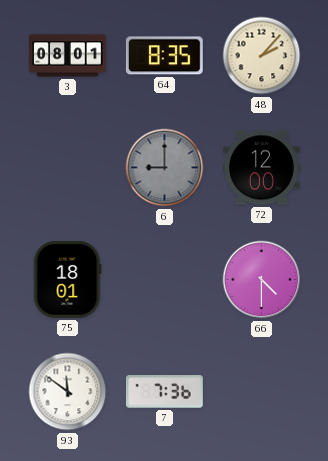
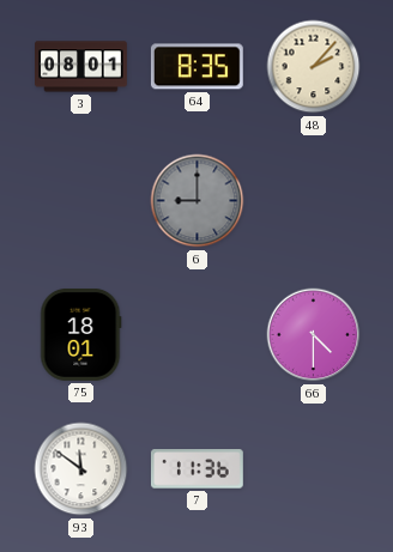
72: 12:00 -> none (262, 168)
7: 7:36 -> 11:36 (196, 469)
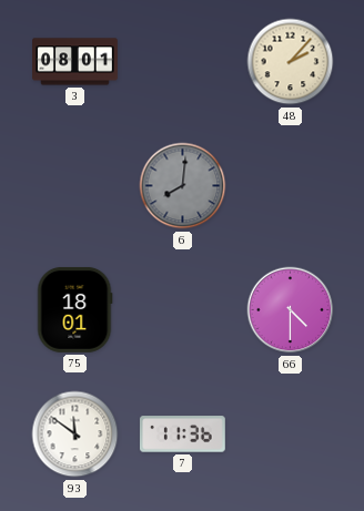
64: 8:35 -> none (196, 67)
6: 9:00 -> 8:01 (183, 186)
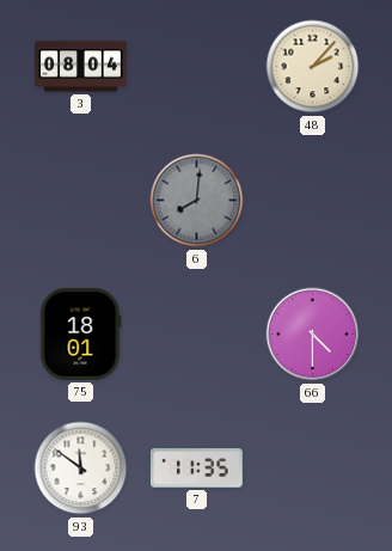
3: 08:01 -> 08:04 (81, 67)
7: 11:36 -> 11:35 (196, 469)
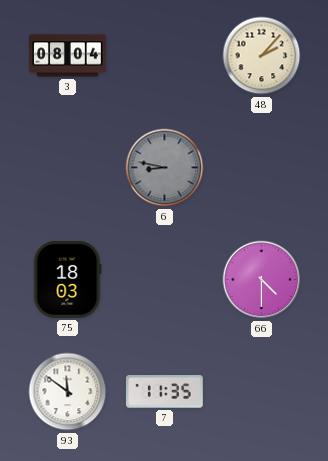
6: 8:01 -> 8:47 (165, 168)
75: 18:01 -> 18:03 (68, 280)
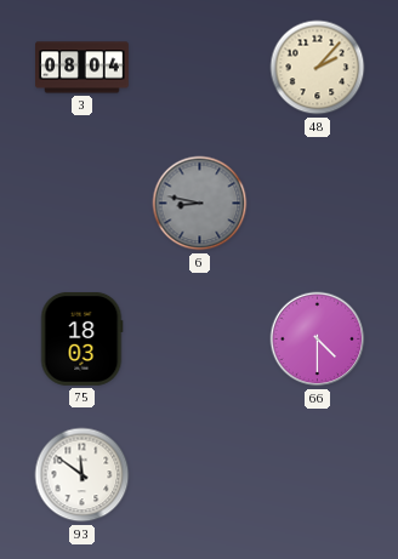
7: 11:35 -> none (164, 392)
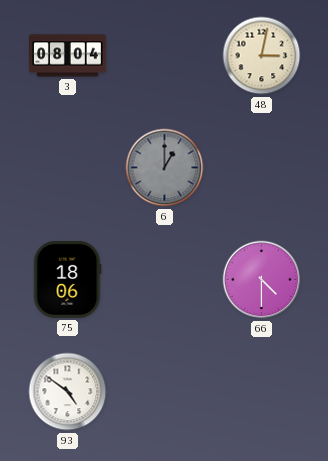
48: 2:07 -> 3:02 (262, 56)
6: 8:47 -> 1:00 (165, 168)
75: 18:03 -> 18:06 (68, 280)
93: 11:51 -> 4:51 (68, 392)
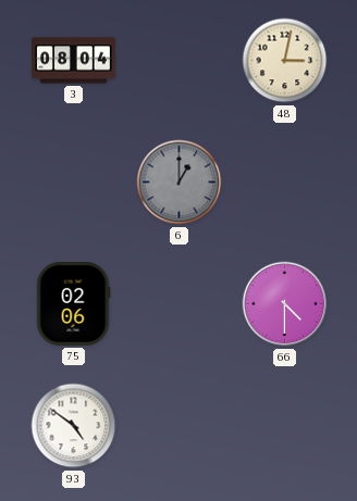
75: 18:06 -> 02:06 (74, 304)
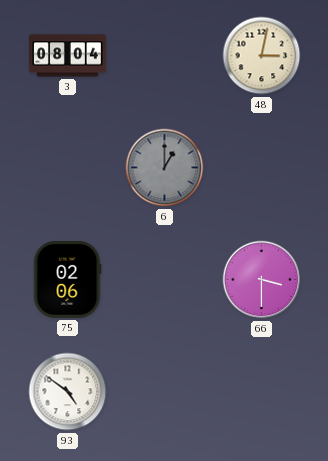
66: 4:30 -> 3:30 (262, 280)
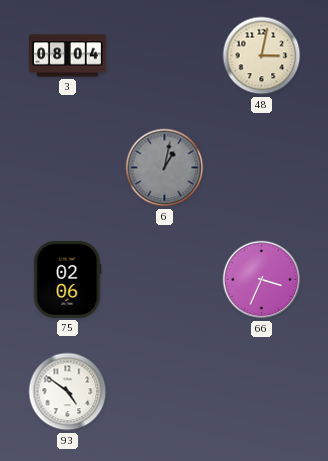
6: 1:00 -> 1:02 (165, 168)
66: 3:30 -> 3:34 (262, 280)
